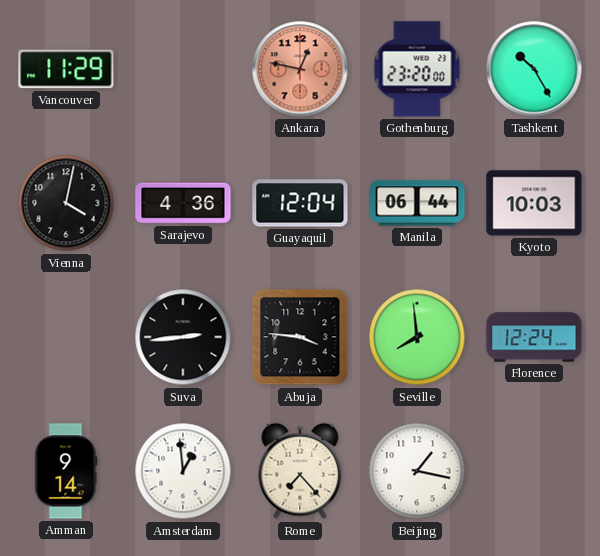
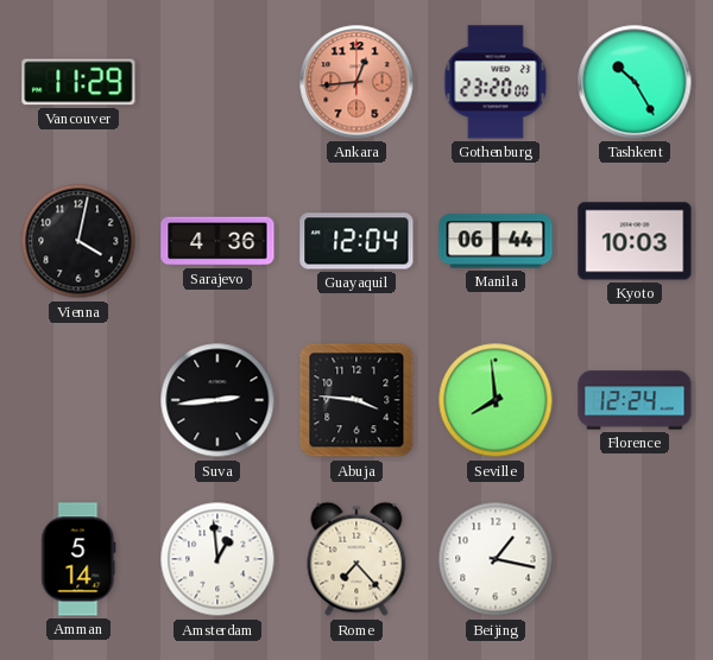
Ankara: 12:47 -> 12:44 (356, 82)
Amman: 9:14 -> 5:14 (78, 559)
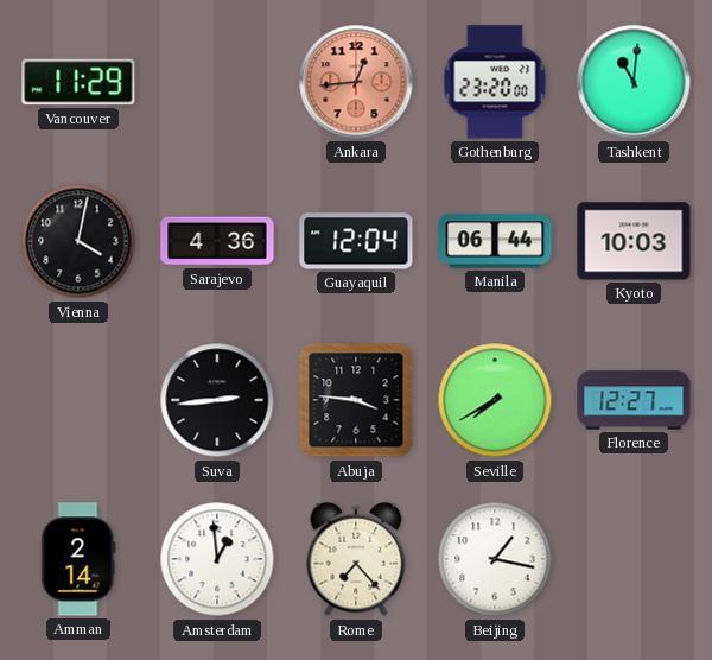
Tashkent: 10:25 -> 11:01 (634, 82)
Seville: 7:59 -> 7:40 (495, 400)
Florence: 12:24 -> 12:27 (634, 400)
Amman: 5:14 -> 2:14 (78, 559)
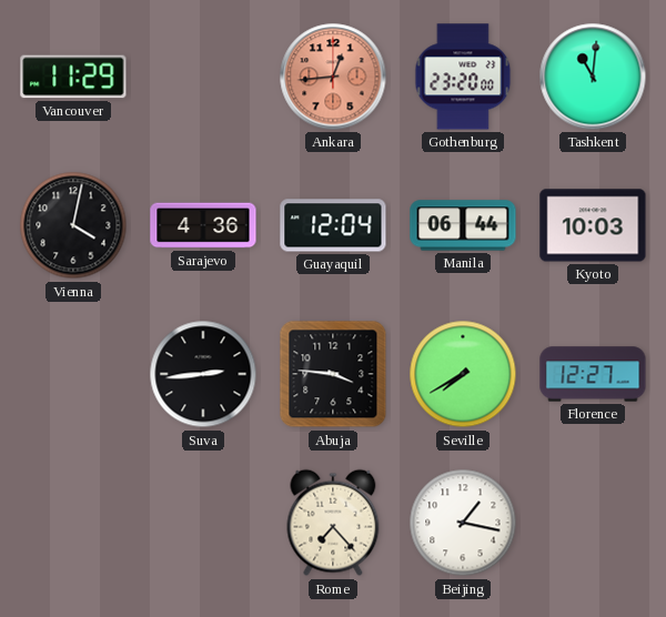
Amman: 2:14 -> none (78, 559)
Amsterdam: 12:59 -> none (217, 559)
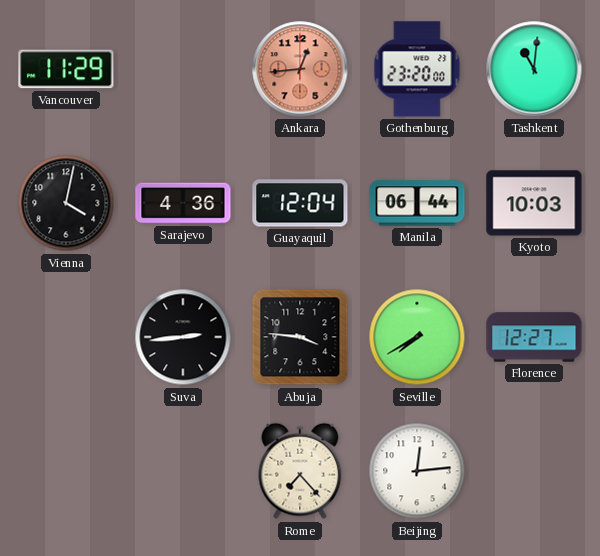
Beijing: 1:17 -> 12:14 (417, 471)
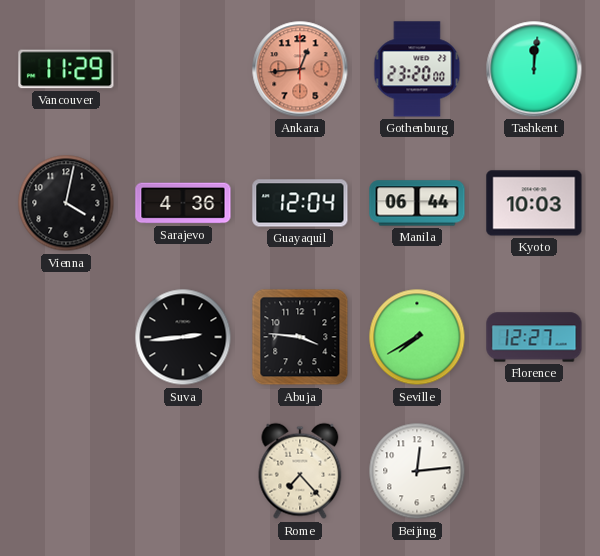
Tashkent: 11:01 -> 12:01 (534, 69)
